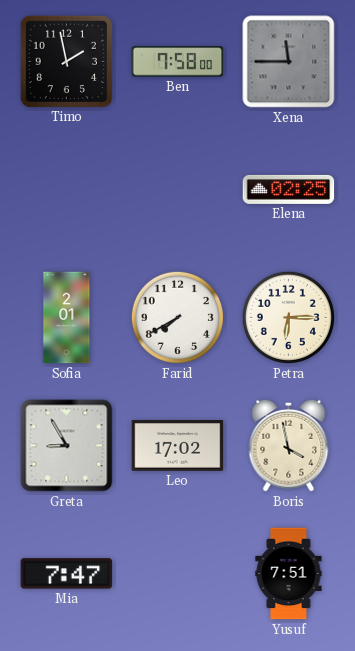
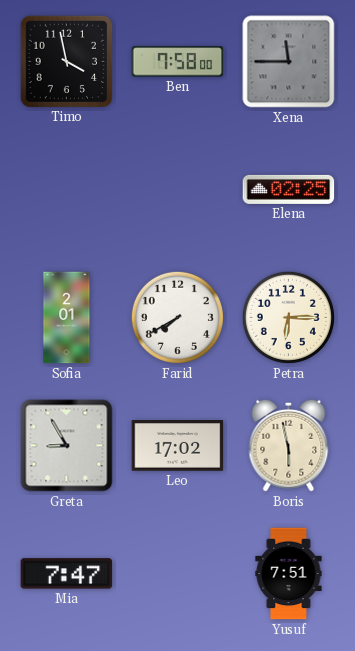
Timo: 1:58 -> 3:58 (66, 61)
Boris: 3:58 -> 5:58 (289, 445)
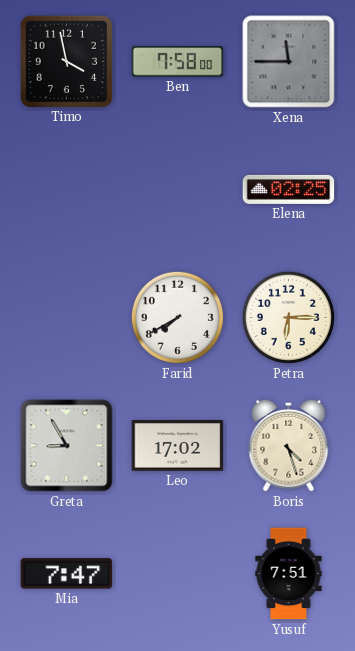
Sofia: 2:01 -> none (67, 318)
Boris: 5:58 -> 4:27 (289, 445)
